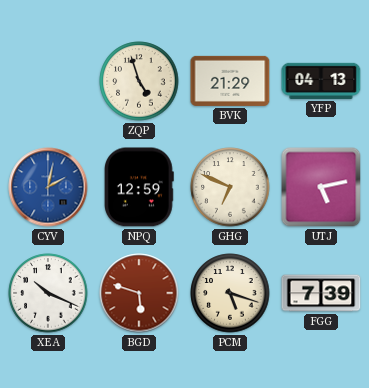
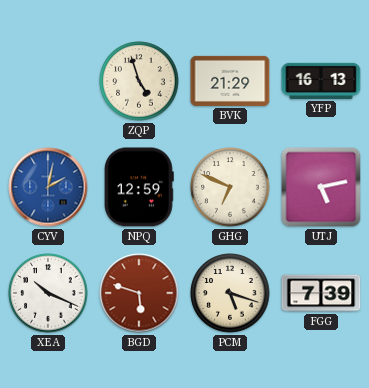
YFP: 04:13 -> 16:13 (321, 81)
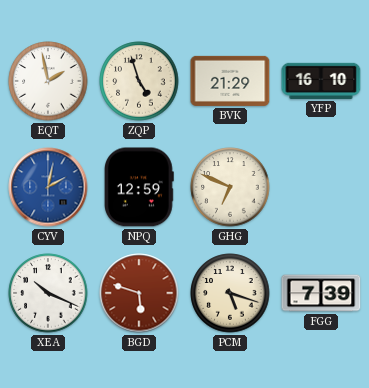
EQT: none -> 1:58 (48, 81)
YFP: 16:13 -> 16:10 (321, 81)
UTJ: 5:13 -> none (321, 187)
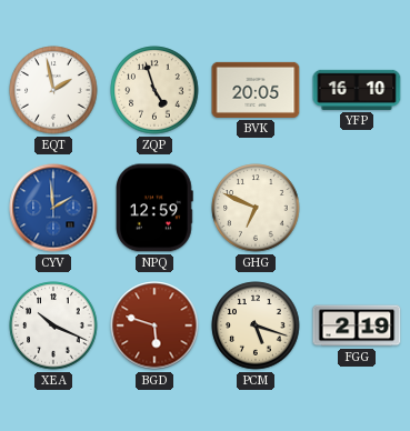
BVK: 21:29 -> 20:05 (256, 90)
CYV: 2:02 -> 1:59 (53, 208)
FGG: 7:39 -> 2:19 (357, 325)
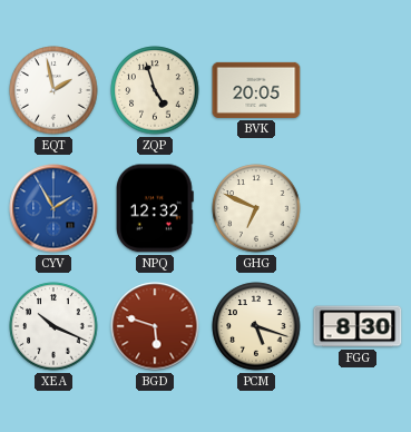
YFP: 16:10 -> none (357, 90)
CYV: 1:59 -> 1:55 (53, 208)
NPQ: 12:59 -> 12:32 (156, 208)
FGG: 2:19 -> 8:30 (358, 326)
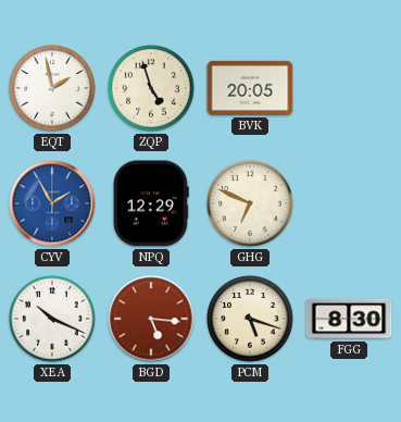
NPQ: 12:32 -> 12:29 (152, 203)
BGD: 5:48 -> 5:16 (151, 319)
